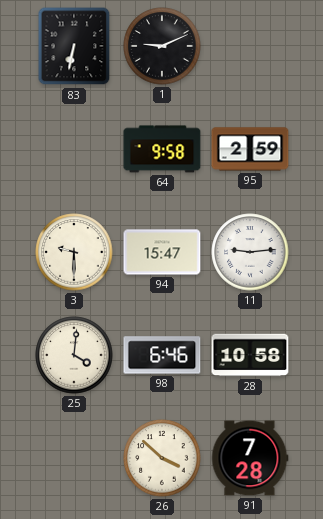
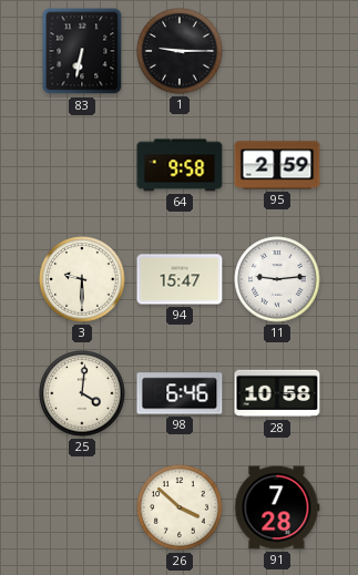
1: 9:11 -> 9:15 (180, 51)
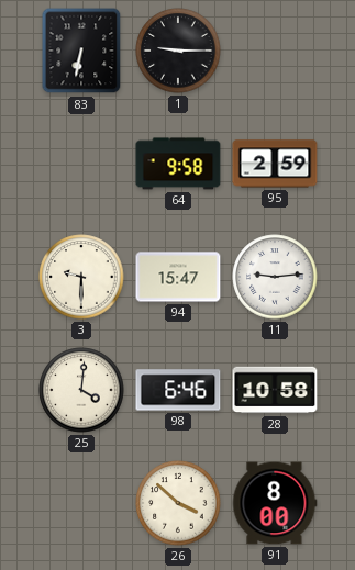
91: 7:28 -> 8:00 (275, 503)
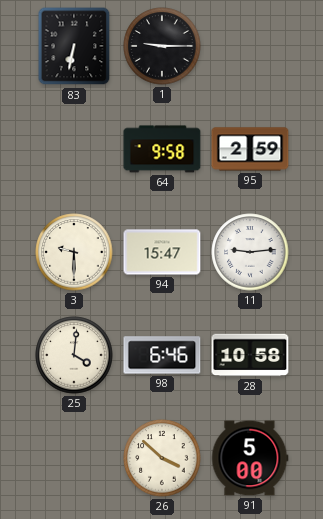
91: 8:00 -> 5:00 (250, 458)
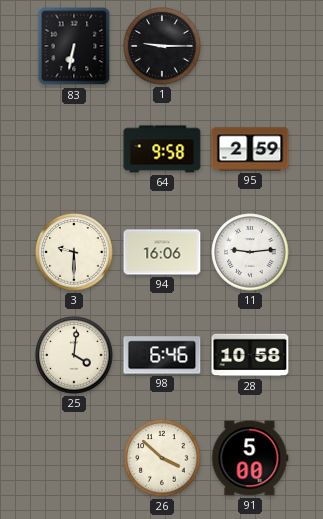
94: 15:47 -> 16:06 (162, 252)
